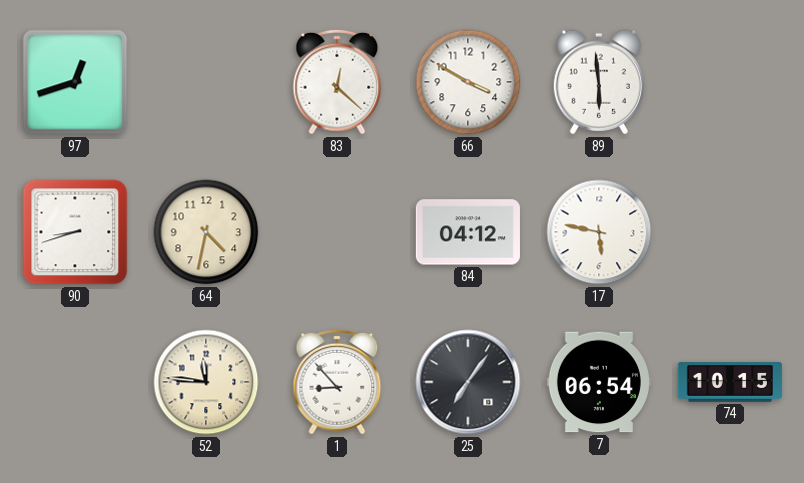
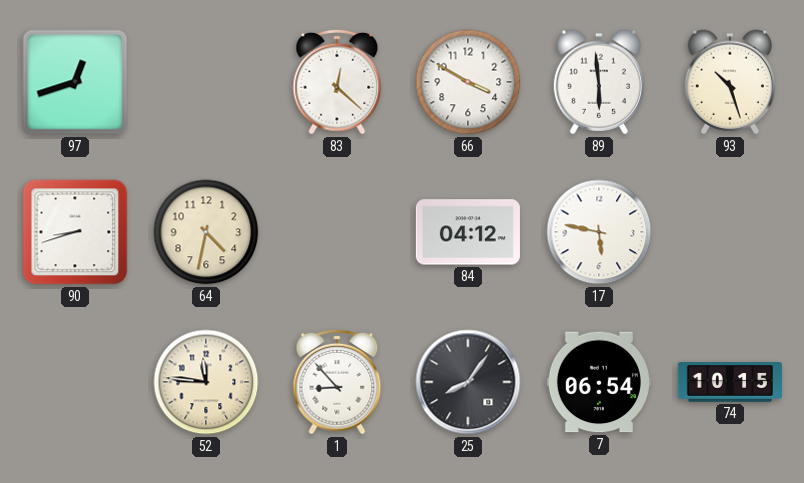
93: none -> 10:27 (730, 82)
25: 7:06 -> 8:06 (468, 382)
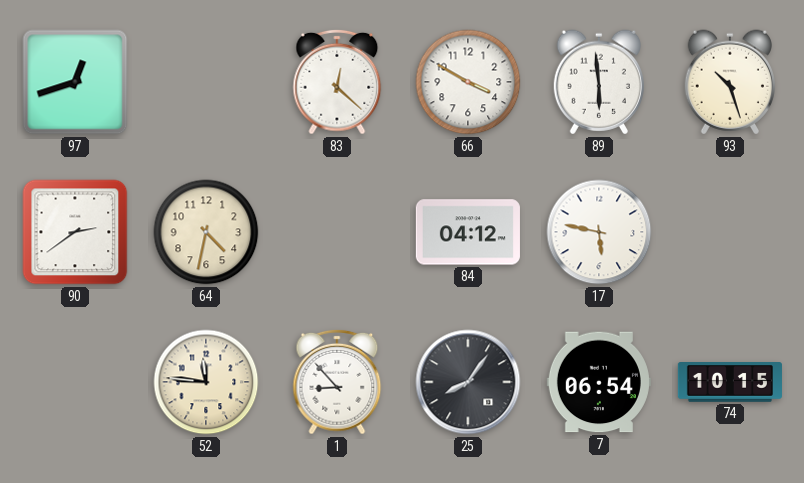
90: 8:42 -> 2:39 (75, 232)
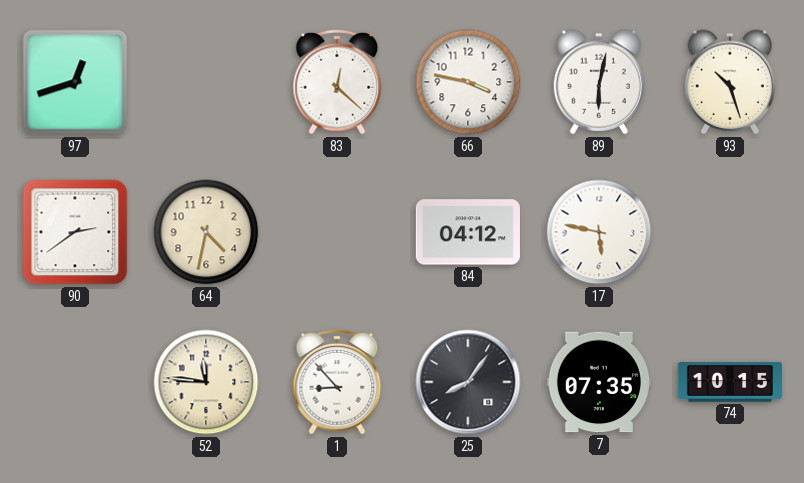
66: 3:50 -> 3:47 (468, 82)
89: 5:59 -> 6:02 (599, 82)
7: 06:54 -> 07:35 (599, 382)
